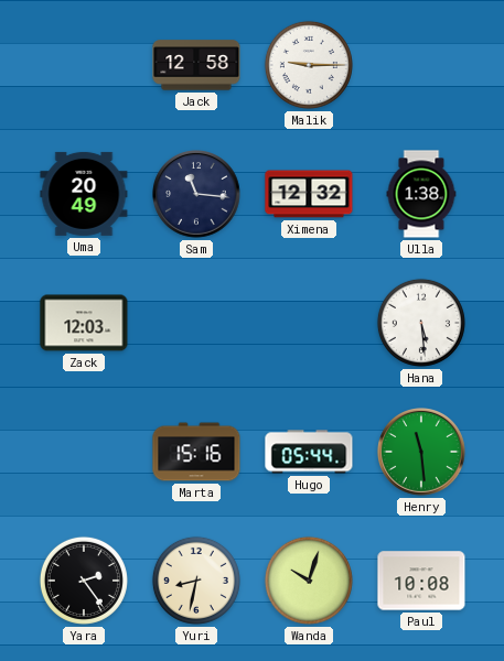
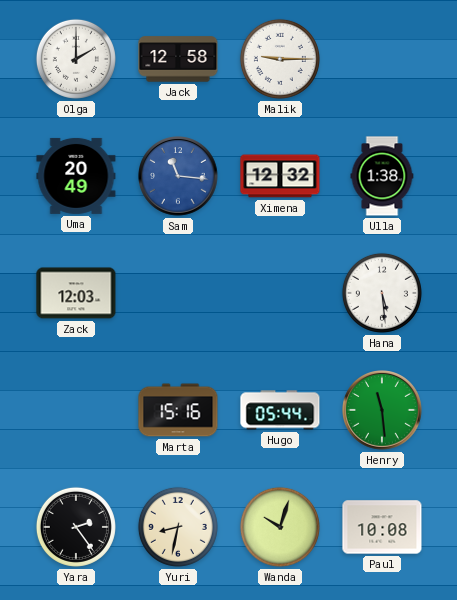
Olga: none -> 2:00 (76, 59)
Sam dial: navy -> blue (179, 177)
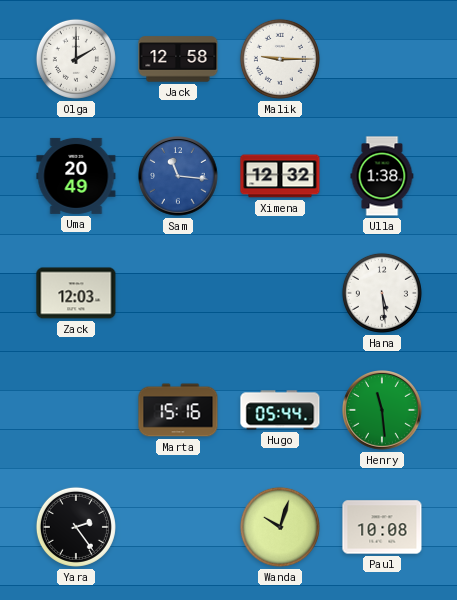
Yuri: 8:32 -> none (178, 527)
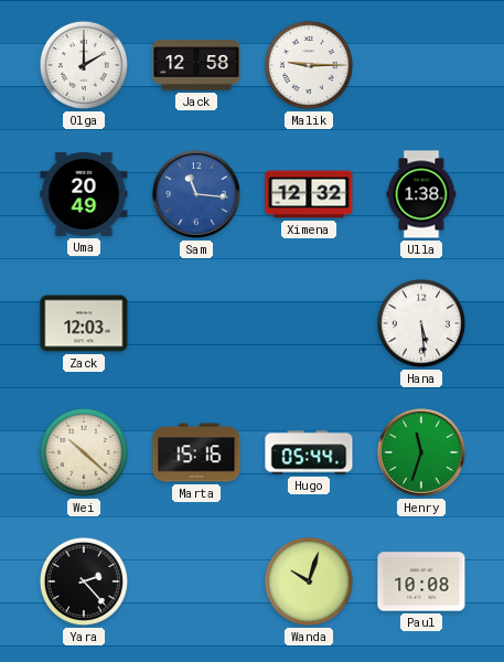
Wei: none -> 10:22 (84, 452)
Henry: 11:29 -> 11:33 (422, 453)
Yara: 2:24 -> 2:23 (84, 581)
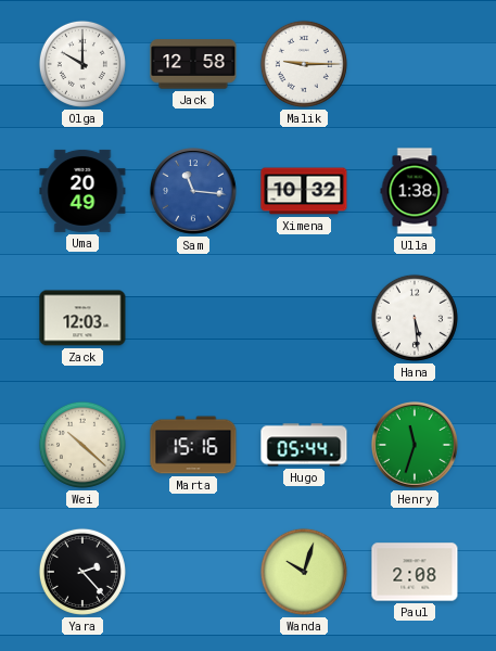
Olga: 2:00 -> 10:00 (82, 64)
Ximena: 12:32 -> 10:32 (304, 191)
Paul: 10:08 -> 2:08 (415, 572)
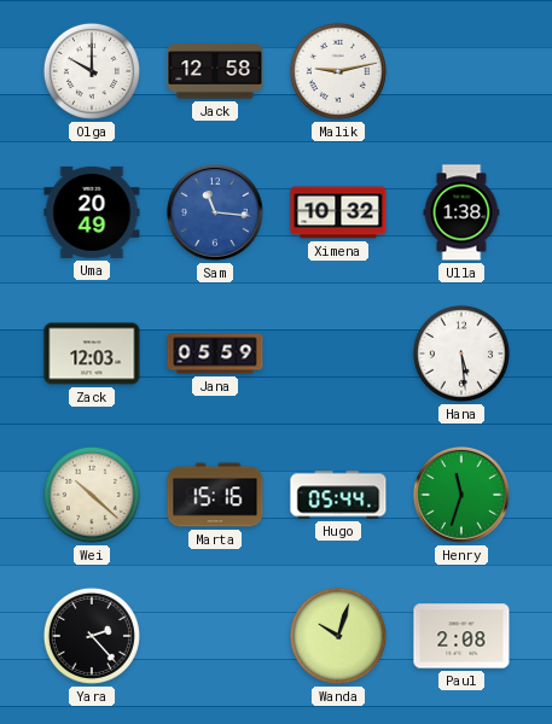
Malik: 9:15 -> 9:13 (338, 71)
Jana: none -> 05:59 (215, 354)
